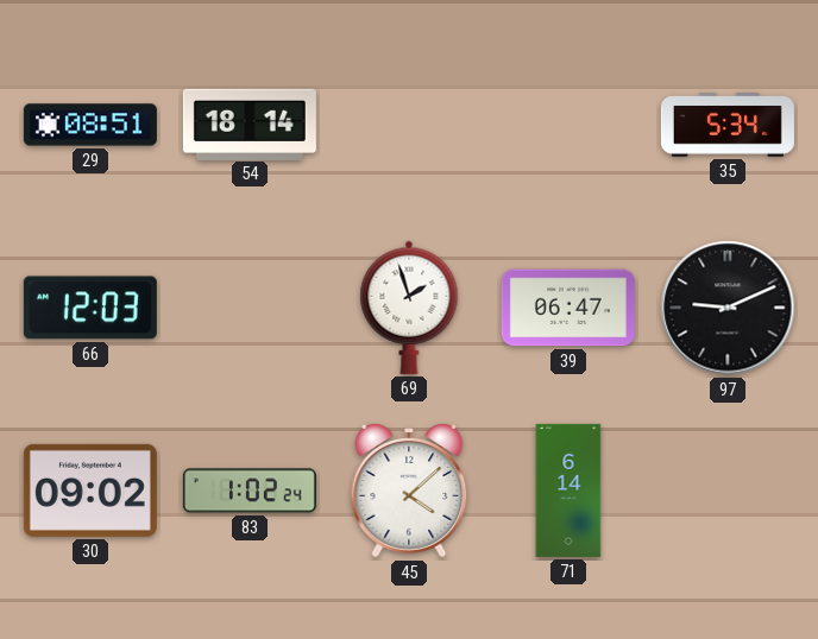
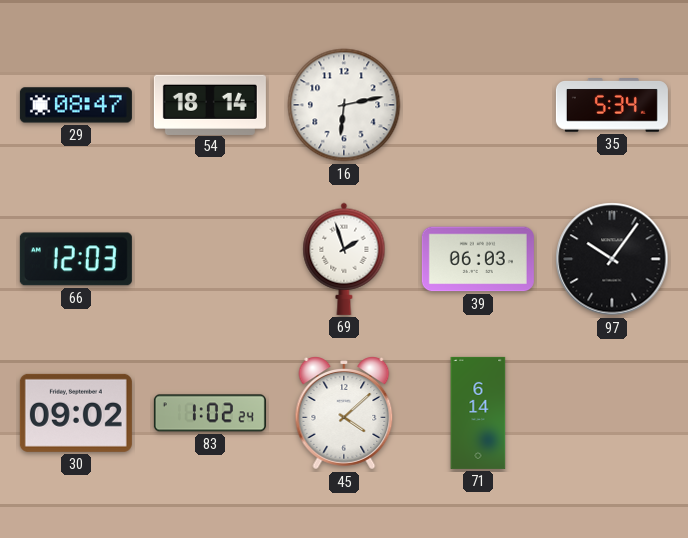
29: 08:51 -> 08:47 (76, 105)
16: none -> 6:13 (344, 105)
39: 06:47 -> 06:03 (478, 259)
97: 9:11 -> 10:06 (612, 259)
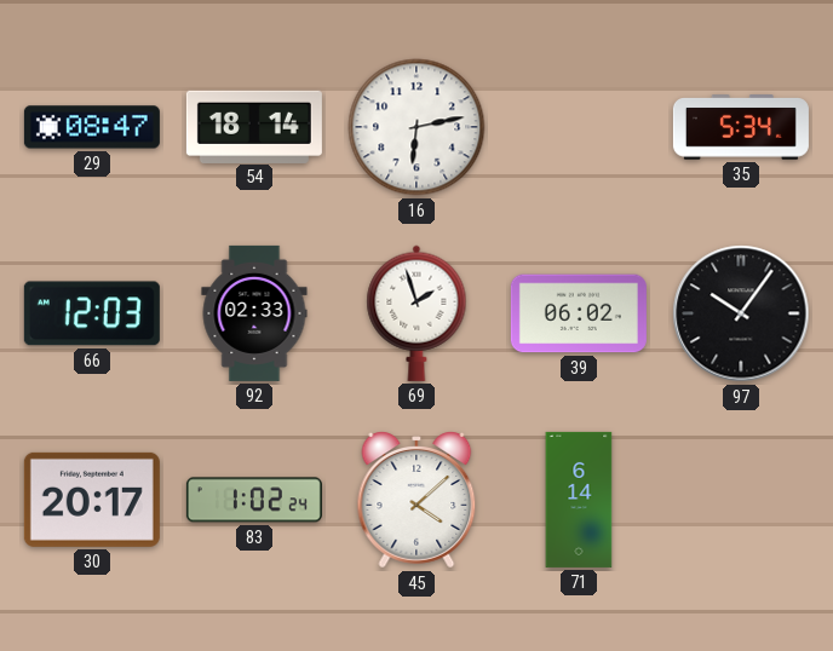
92: none -> 02:33 (254, 313)
39: 06:03 -> 06:02 (579, 313)
30: 09:02 -> 20:17 (92, 500)
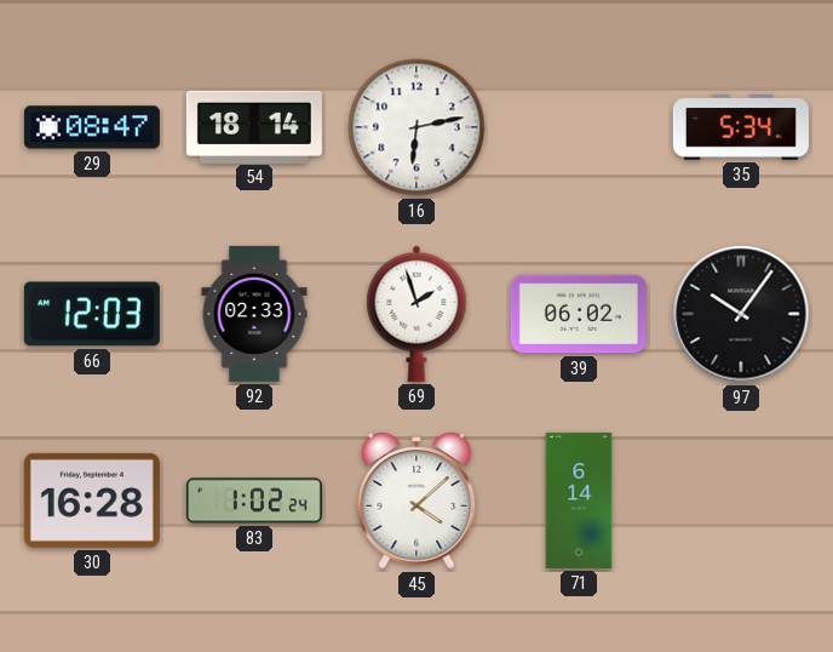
30: 20:17 -> 16:28 (92, 501)
